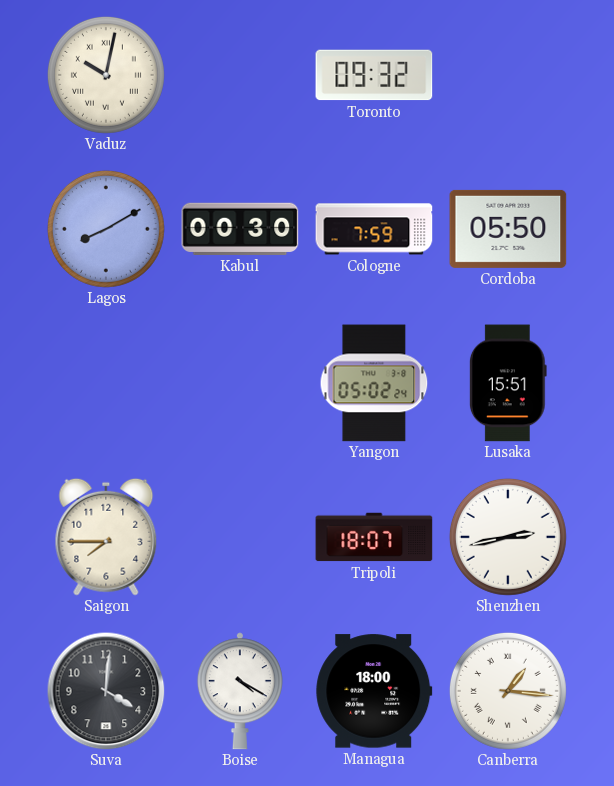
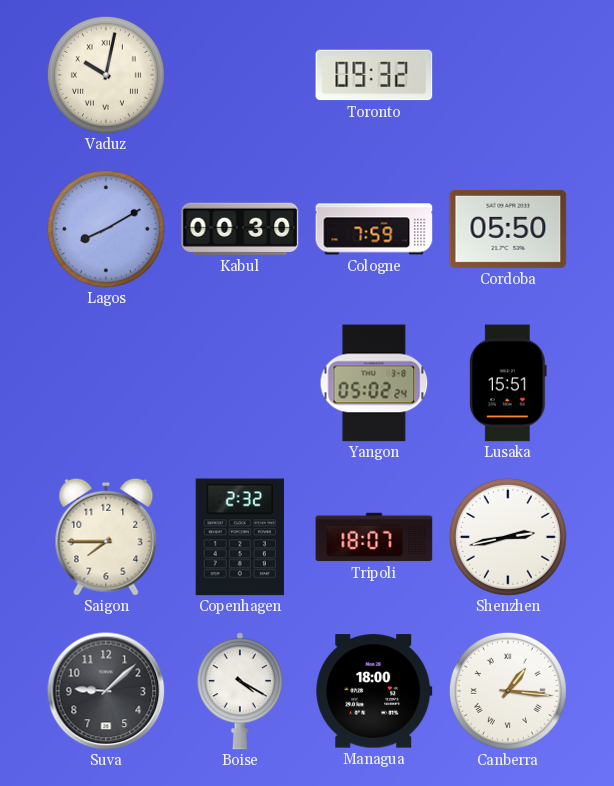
Copenhagen: none -> 2:32 (240, 537)
Suva: 4:01 -> 9:08 (106, 691)
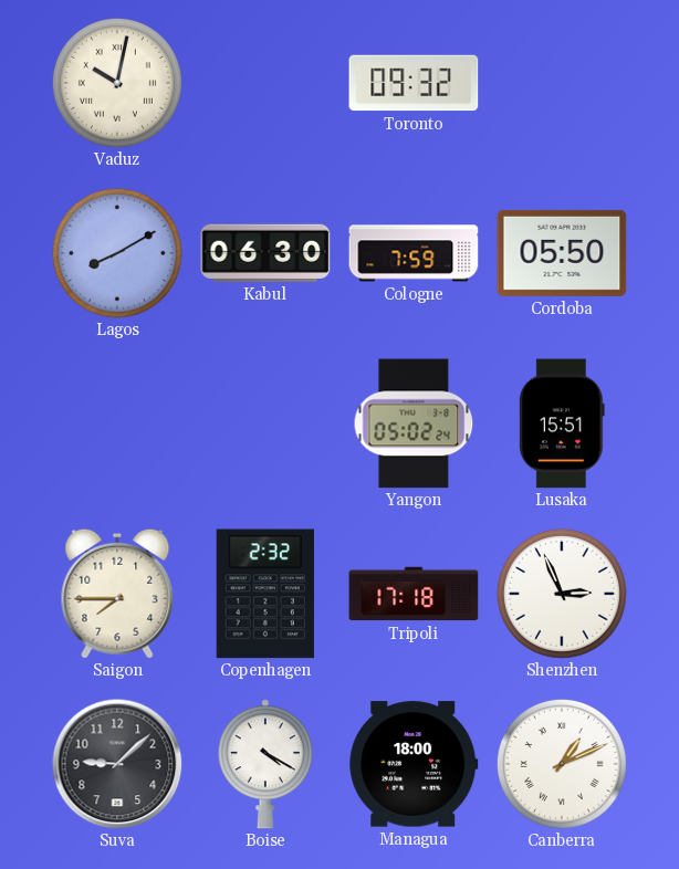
Kabul: 00:30 -> 06:30 (265, 253)
Tripoli: 18:07 -> 17:18 (414, 594)
Shenzhen: 2:43 -> 2:56 (562, 594)
Canberra: 1:16 -> 1:11 (562, 764)
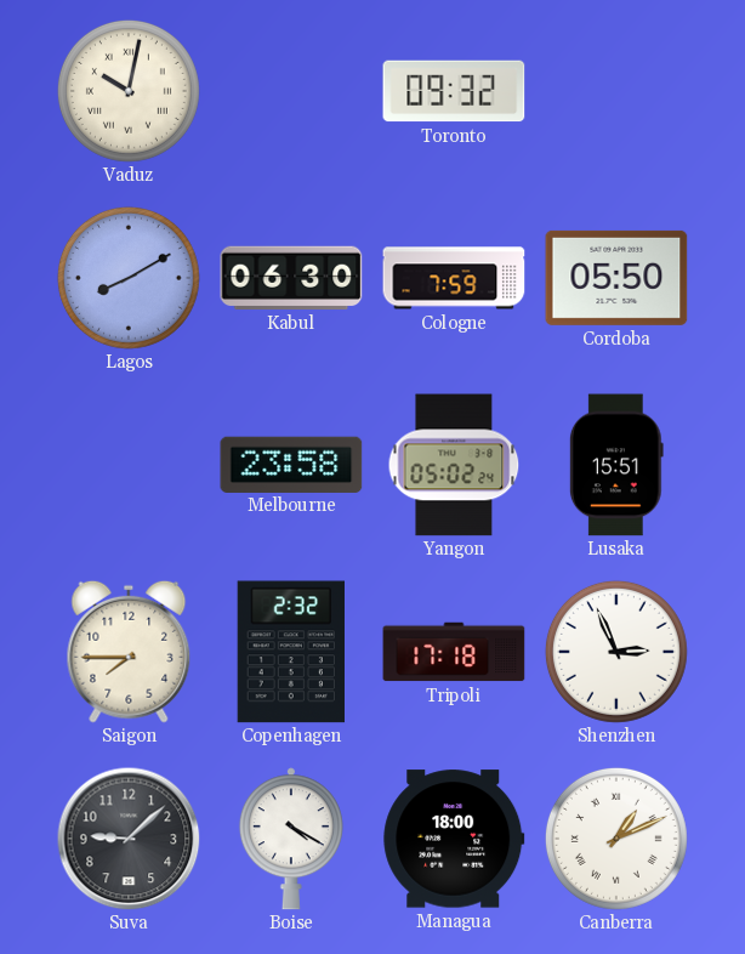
Melbourne: none -> 23:58 (291, 464)
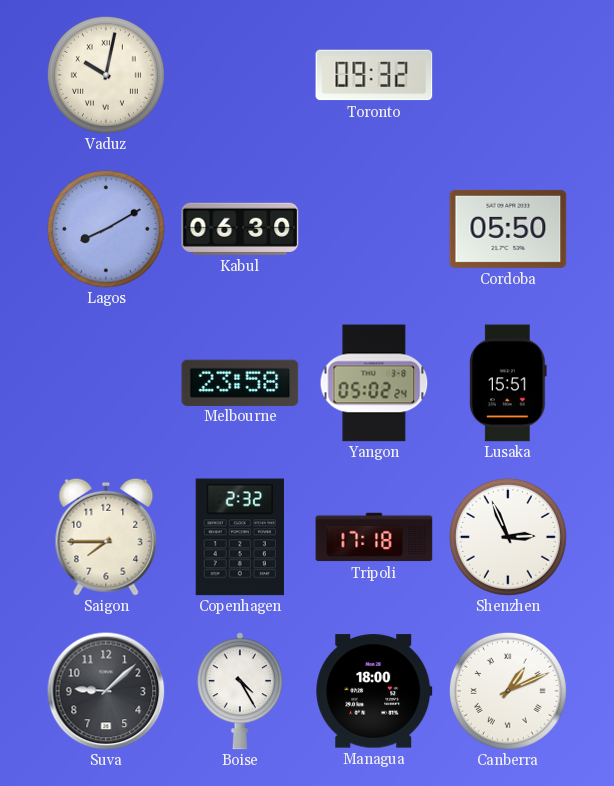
Cologne: 7:59 -> none (454, 278)
Boise: 4:20 -> 4:25 (240, 691)
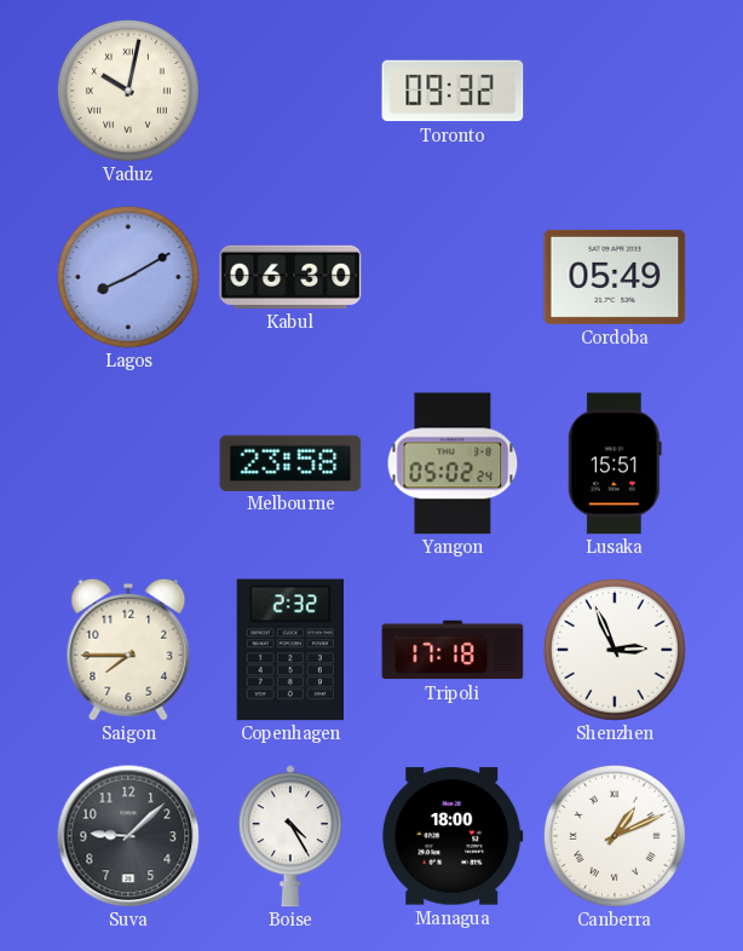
Cordoba: 05:50 -> 05:49 (615, 277)
